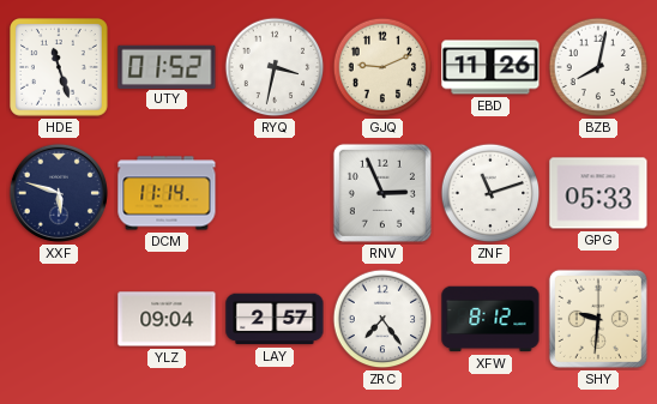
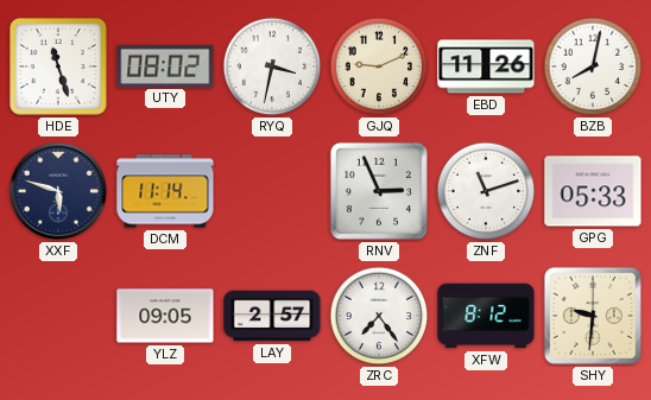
UTY: 01:52 -> 08:02 (165, 65)
YLZ: 09:04 -> 09:05 (165, 316)
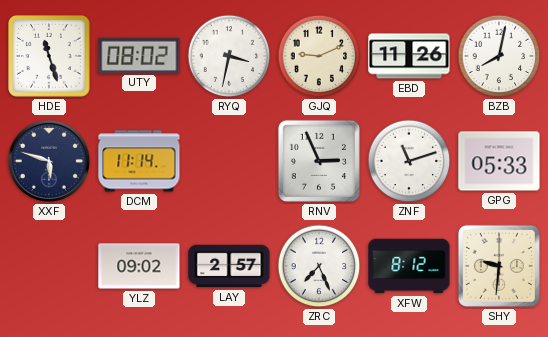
YLZ: 09:05 -> 09:02 (139, 266)
ZRC: 7:24 -> 7:26 (319, 266)
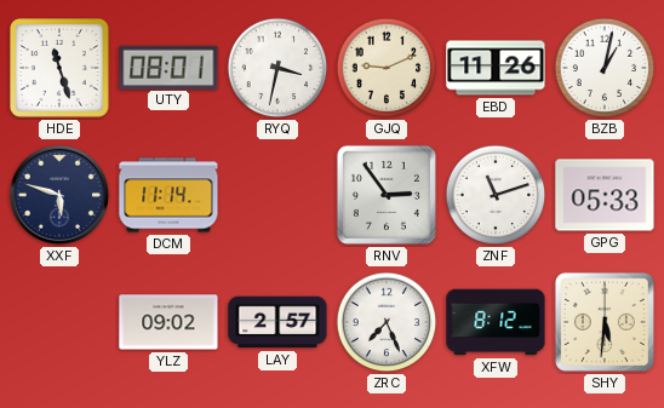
UTY: 08:02 -> 08:01 (168, 67)
BZB: 8:02 -> 1:02 (605, 68)
RNV: 2:56 -> 2:54 (387, 195)
SHY: 9:31 -> 5:31 (605, 322)
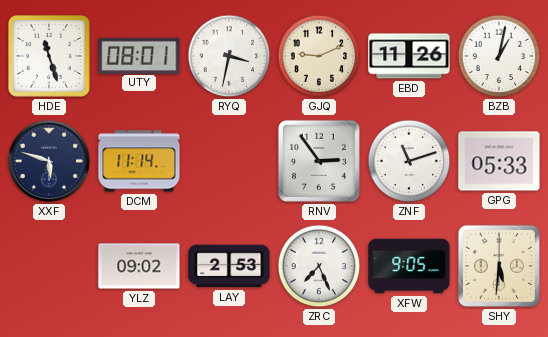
LAY: 2:57 -> 2:53 (229, 266)
XFW: 8:12 -> 9:05 (409, 266)
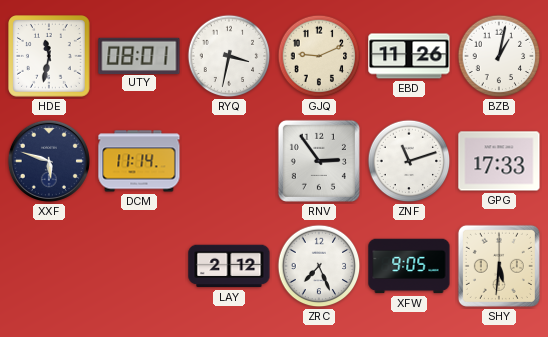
HDE: 11:27 -> 11:32 (50, 57)
GPG: 05:33 -> 17:33 (499, 161)
YLZ: 09:02 -> none (139, 266)
LAY: 2:53 -> 2:12 (229, 266)
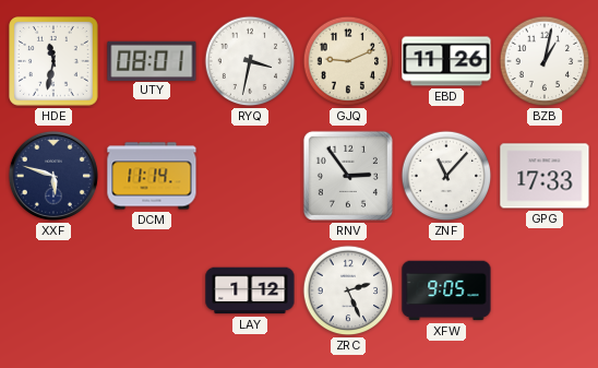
ZNF: 11:12 -> 11:07 (446, 176)
LAY: 2:12 -> 1:12 (250, 290)
ZRC: 7:26 -> 2:26 (348, 290)
SHY: 5:31 -> none (499, 266)
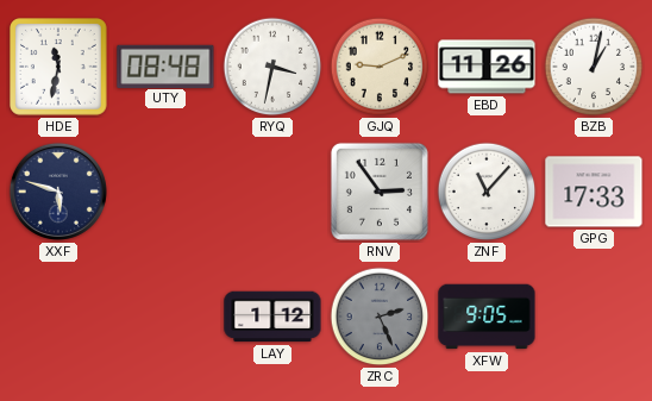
UTY: 08:01 -> 08:48 (165, 65)
DCM: 11:14 -> none (152, 176)
ZRC dial: white -> grey (380, 317)
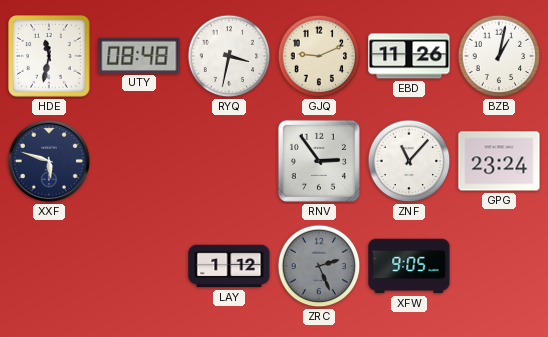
GPG: 17:33 -> 23:24 (499, 161)
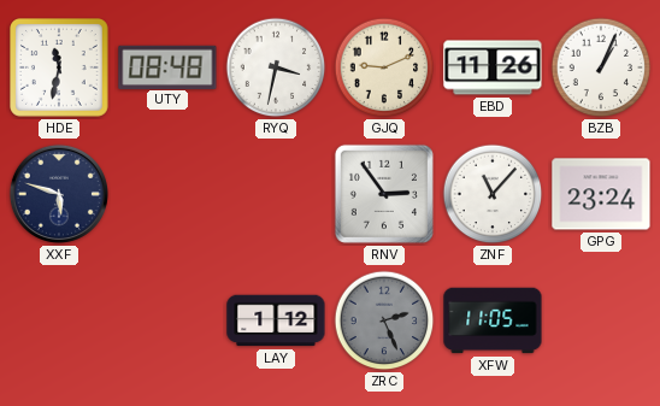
BZB: 1:02 -> 1:04 (601, 67)
XFW: 9:05 -> 11:05 (493, 320)
